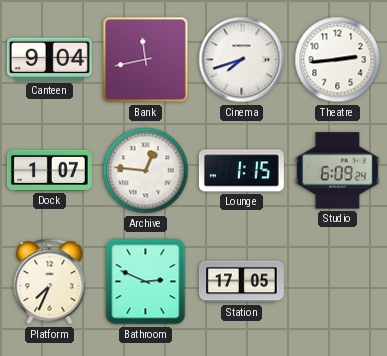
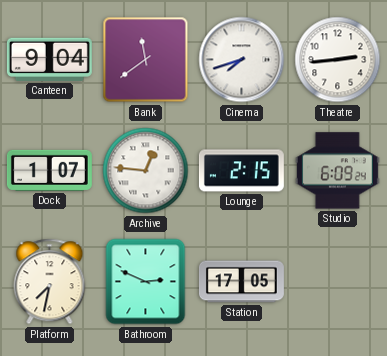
Bank: 11:43 -> 11:39 (146, 60)
Lounge: 1:15 -> 2:15 (241, 171)
Platform: 7:34 -> 7:32 (50, 282)
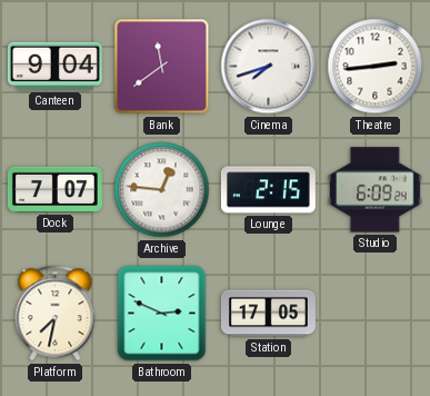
Dock: 1:07 -> 7:07 (54, 189)
